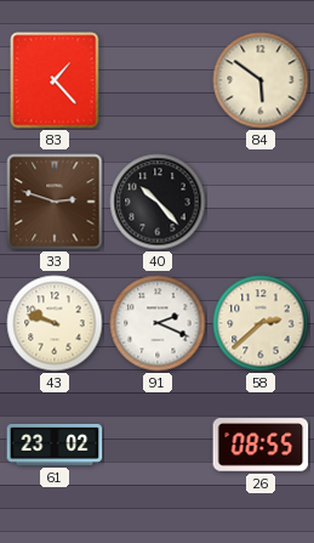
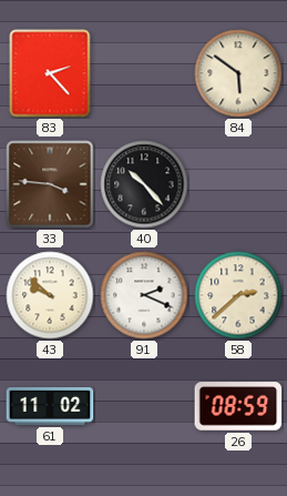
83: 1:23 -> 2:23 (50, 73)
33: 2:48 -> 3:46 (50, 184)
43: 9:48 -> 9:52 (50, 295)
61: 23:02 -> 11:02 (50, 406)
26: 08:55 -> 08:59 (238, 406)
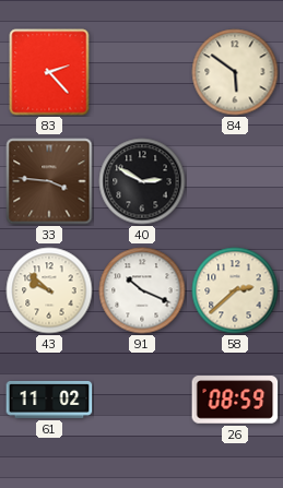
40: 10:23 -> 2:50 (142, 181)
91: 2:19 -> 10:19 (142, 290)
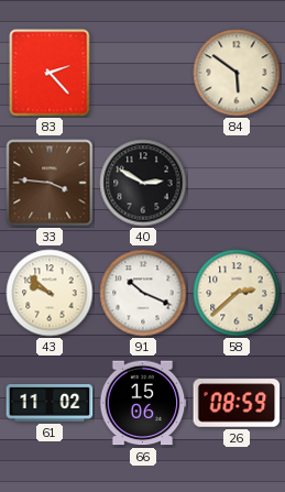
66: none -> 15:06 (143, 403)
